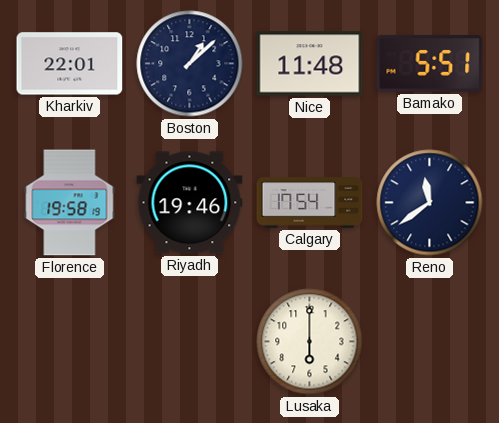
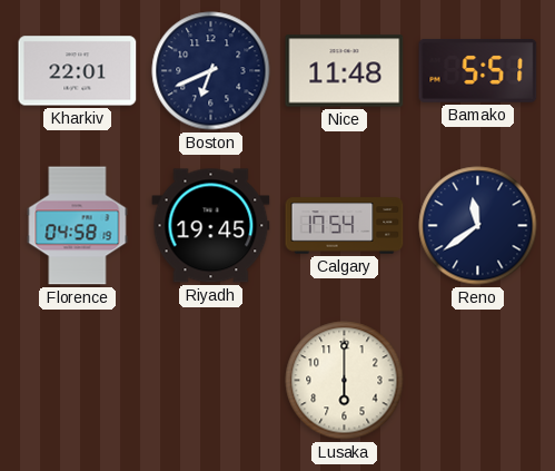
Boston: 1:08 -> 6:41 (211, 71)
Florence: 19:58 -> 04:58 (78, 226)
Riyadh: 19:46 -> 19:45 (211, 226)
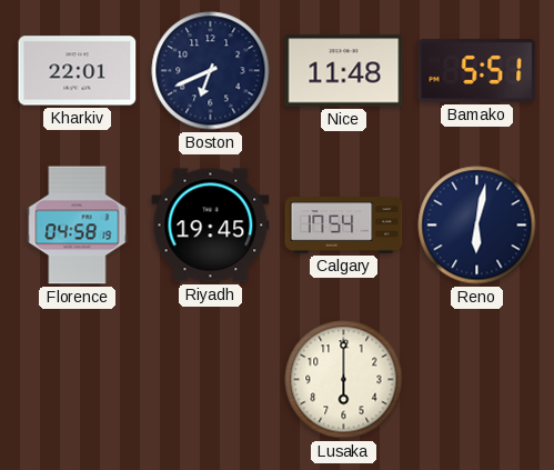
Reno: 11:39 -> 6:02 (477, 226)
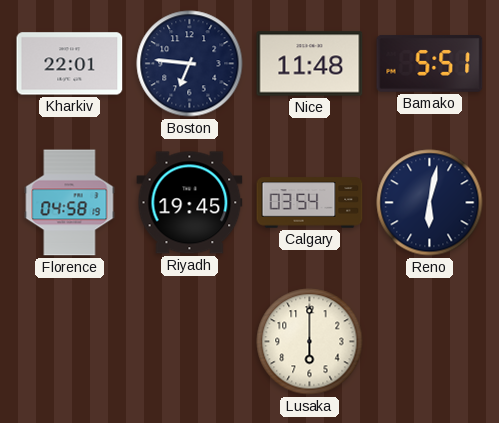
Boston: 6:41 -> 6:46 (190, 64)
Calgary: 17:54 -> 03:54 (310, 203)
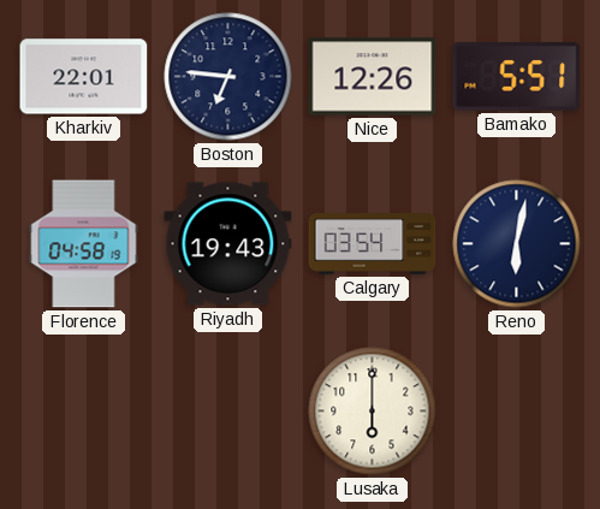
Nice: 11:48 -> 12:26 (373, 77)
Riyadh: 19:45 -> 19:43 (228, 244)
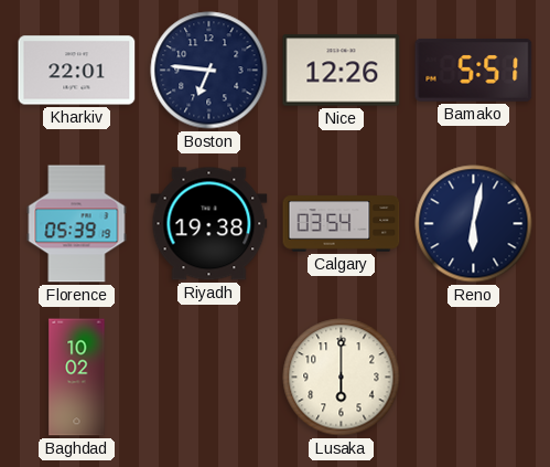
Florence: 04:58 -> 05:39 (77, 224)
Riyadh: 19:43 -> 19:38 (209, 224)
Baghdad: none -> 10:02 (77, 378)
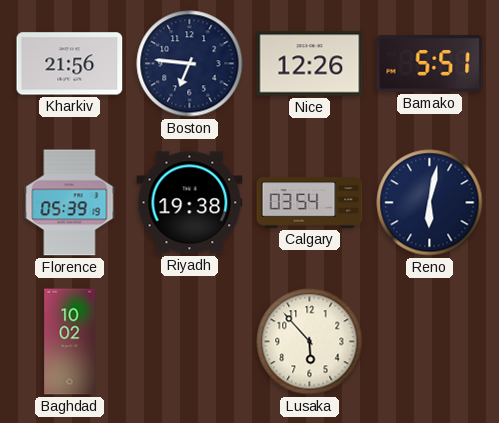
Kharkiv: 22:01 -> 21:56 (70, 64)
Lusaka: 6:00 -> 5:53 (310, 342)
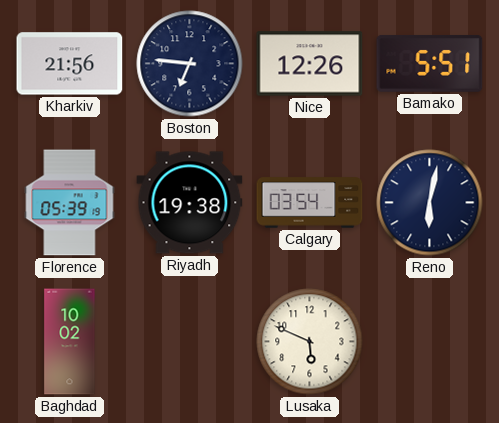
Lusaka: 5:53 -> 5:49 (310, 342)
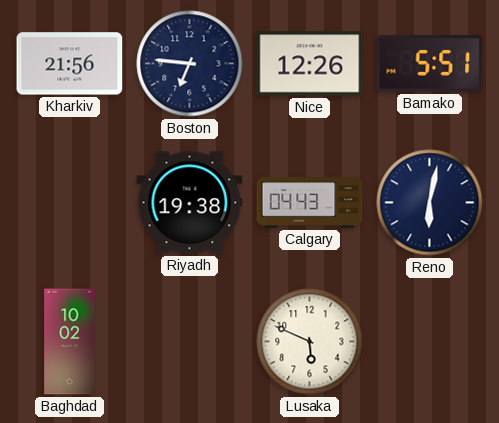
Florence: 05:39 -> none (70, 203)
Calgary: 03:54 -> 04:43 (310, 203)
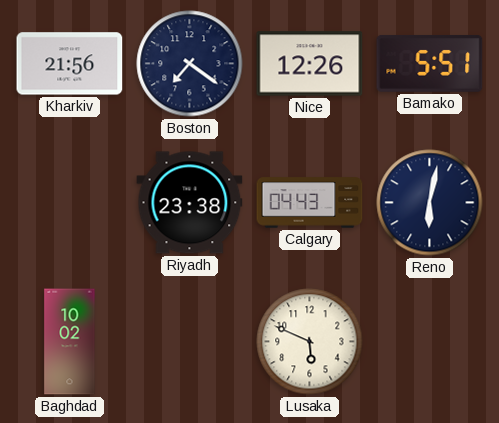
Boston: 6:46 -> 7:21 (190, 64)
Riyadh: 19:38 -> 23:38 (190, 203)
